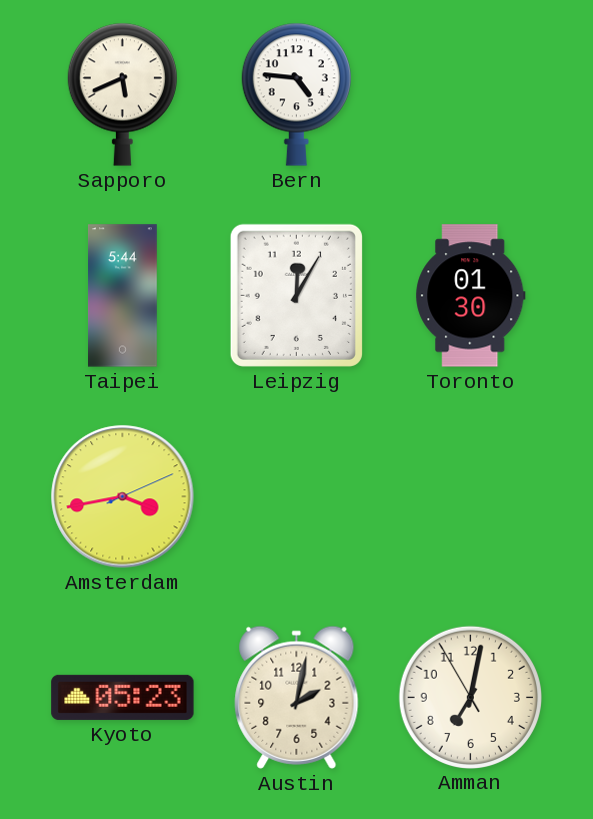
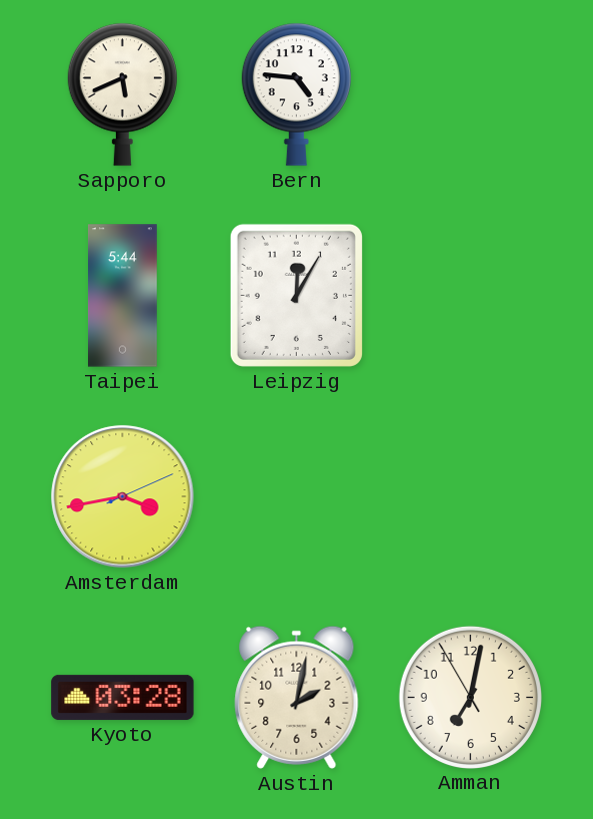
Toronto: 01:30 -> none (471, 296)
Kyoto: 05:23 -> 03:28 (123, 697)
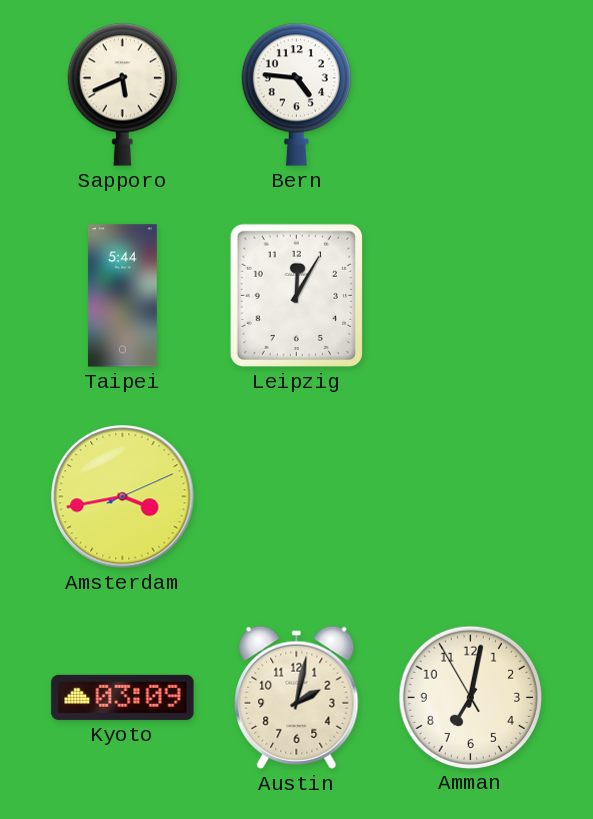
Kyoto: 03:28 -> 03:09 (123, 697)
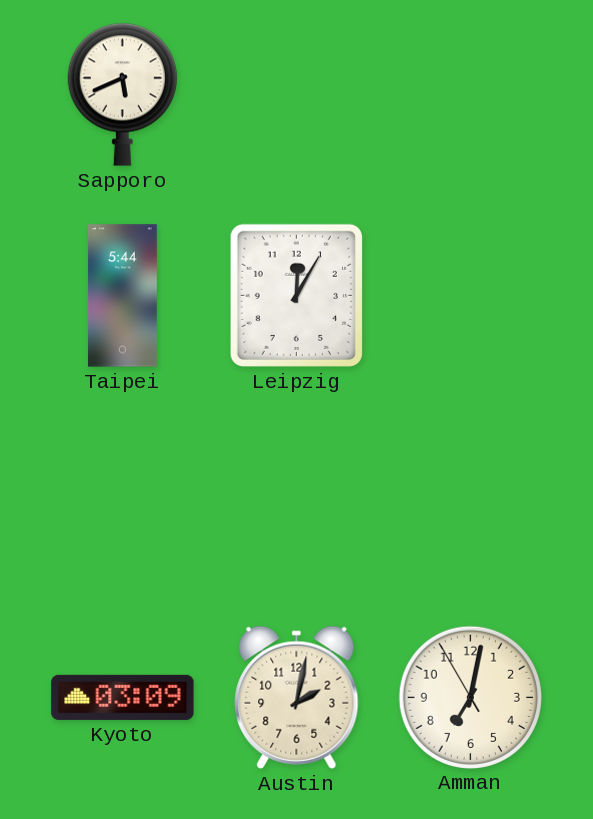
Bern: 4:46 -> none (296, 94)
Amsterdam: 3:43 -> none (123, 497)
